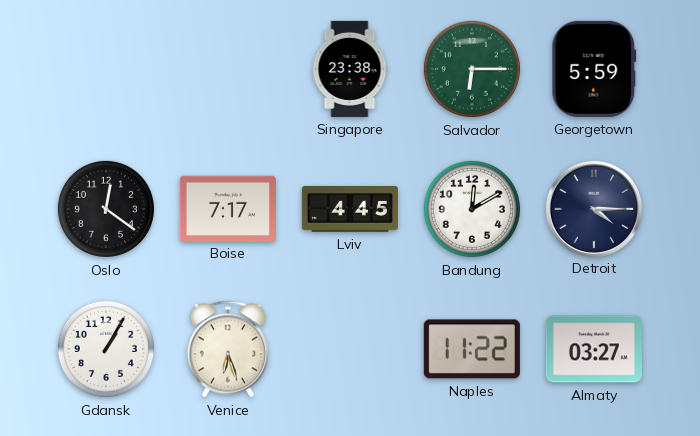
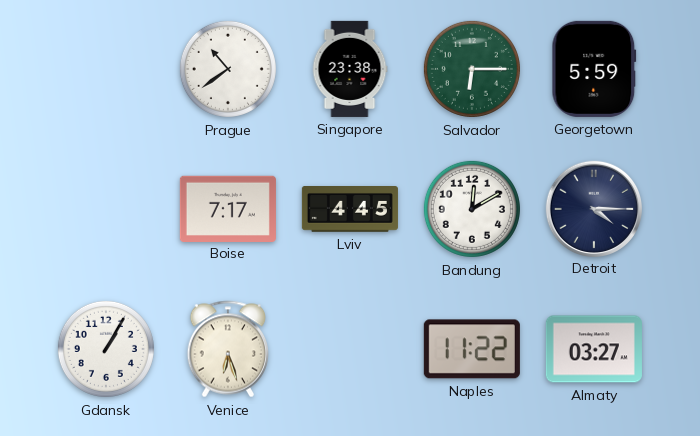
Prague: none -> 10:39 (228, 69)
Oslo: 12:21 -> none (106, 209)
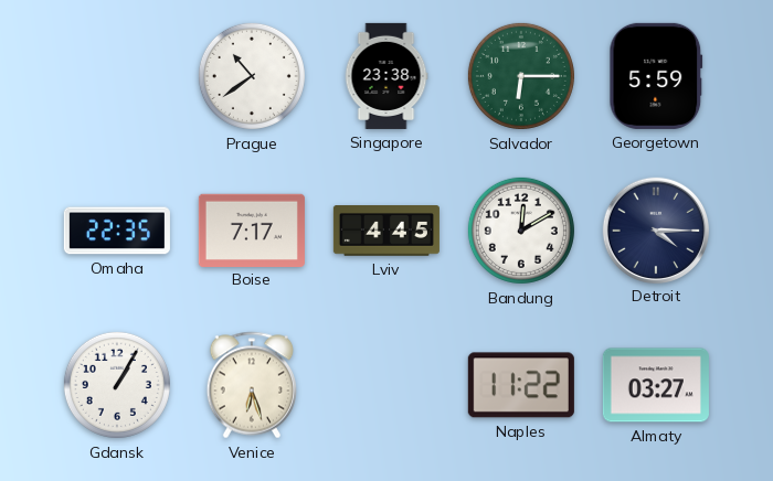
Omaha: none -> 22:35 (117, 231)
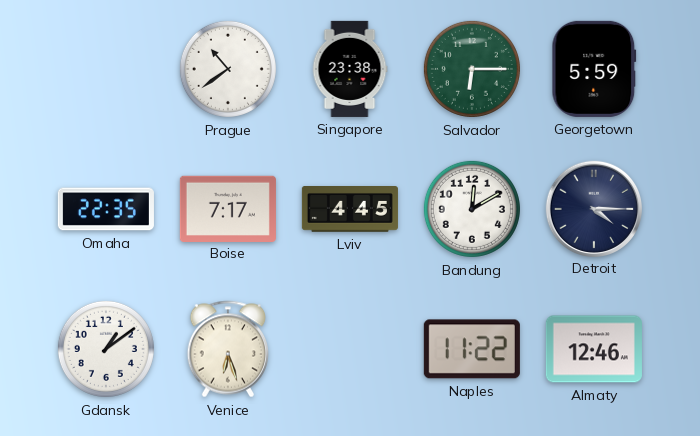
Gdansk: 1:05 -> 1:09 (106, 349)
Almaty: 03:27 -> 12:46 (594, 349)
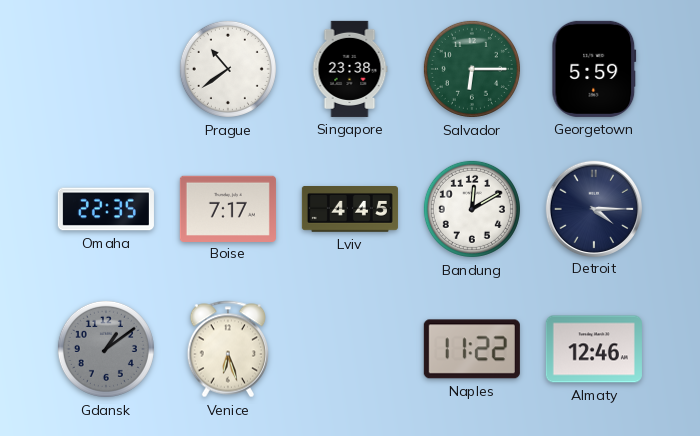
Gdansk dial: white -> grey (106, 349)
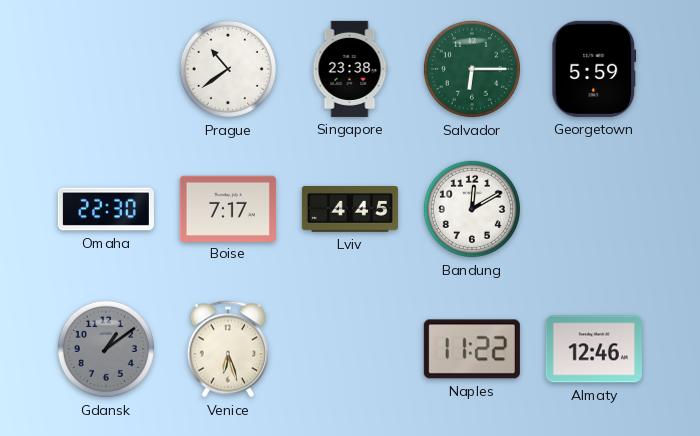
Omaha: 22:35 -> 22:30 (106, 209)
Detroit: 4:15 -> none (593, 208)
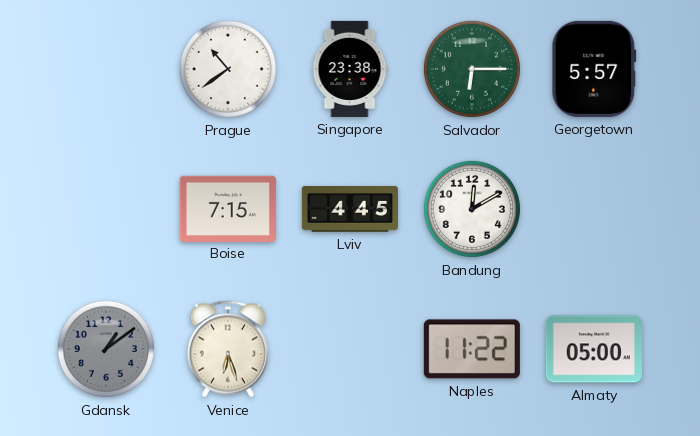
Georgetown: 5:59 -> 5:57 (594, 69)
Omaha: 22:30 -> none (106, 209)
Boise: 7:17 -> 7:15 (228, 208)
Almaty: 12:46 -> 05:00 (594, 349)
